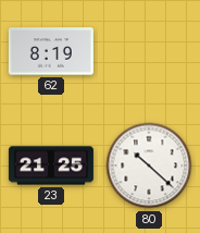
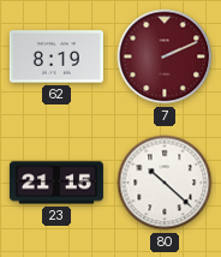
7: none -> 2:11 (165, 56)
23: 21:25 -> 21:15 (56, 183)
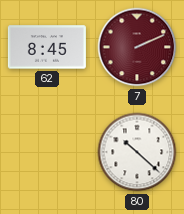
62: 8:19 -> 8:45 (47, 47)
23: 21:15 -> none (56, 183)
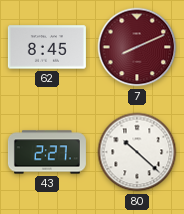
7: 2:11 -> 8:11 (137, 47)
43: none -> 2:27 (47, 152)
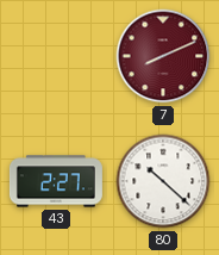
62: 8:45 -> none (47, 47)
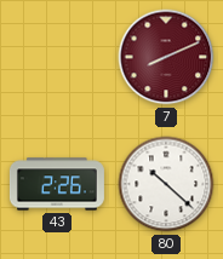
43: 2:27 -> 2:26 (57, 184)
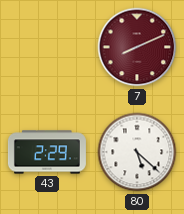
43: 2:26 -> 2:29 (47, 152)
80: 10:22 -> 5:22 (137, 152)
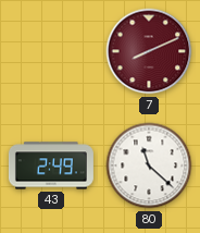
43: 2:29 -> 2:49 (51, 165)
80: 5:22 -> 11:22 (149, 165)
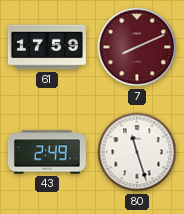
61: none -> 17:59 (47, 47)
80: 11:22 -> 11:27 (137, 152)
